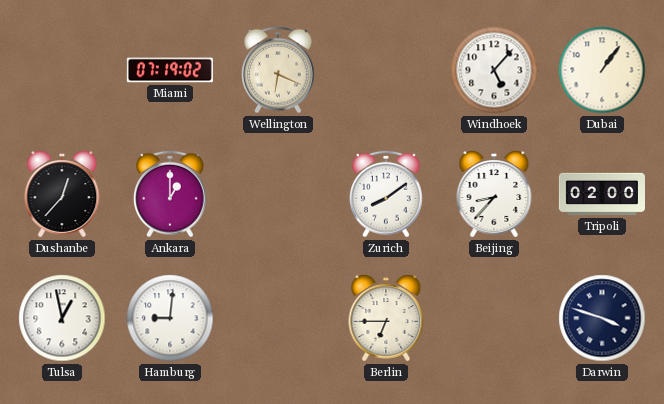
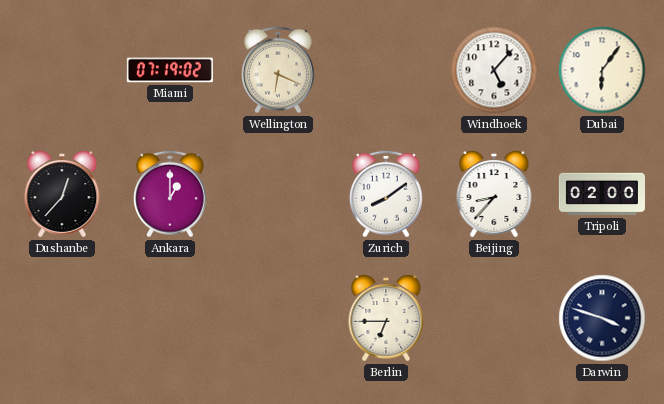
Dubai: 1:06 -> 6:06 (602, 70)
Tulsa: 12:58 -> none (62, 318)
Hamburg: 9:01 -> none (170, 318)
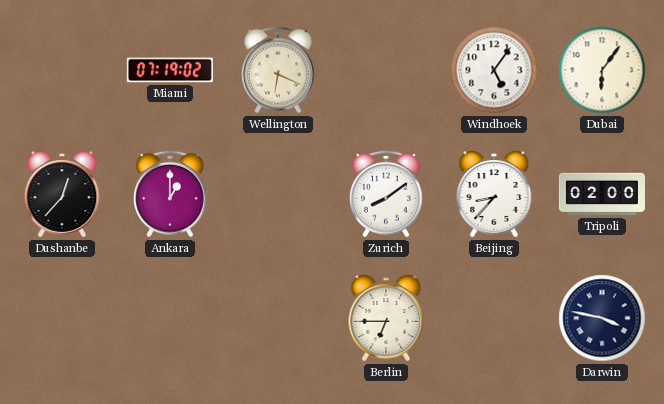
Windhoek: 5:07 -> 5:06 (494, 70)
Darwin: 3:48 -> 3:47 (602, 318)
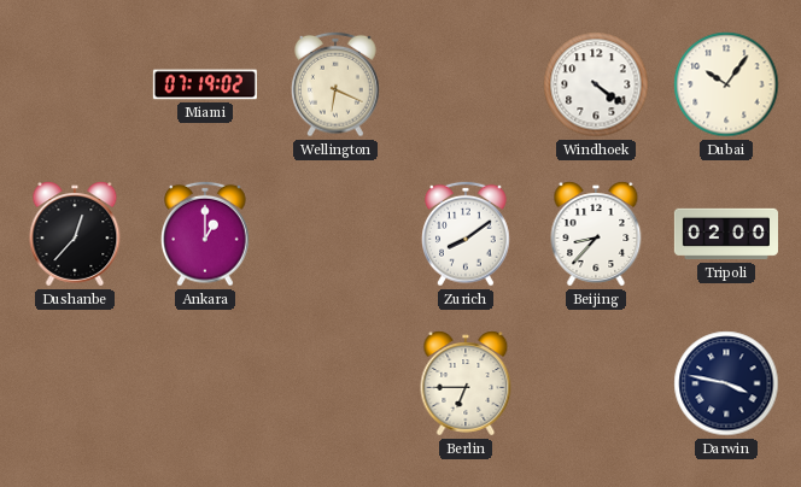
Windhoek: 5:06 -> 4:21 (596, 84)
Dubai: 6:06 -> 10:06 (726, 84)
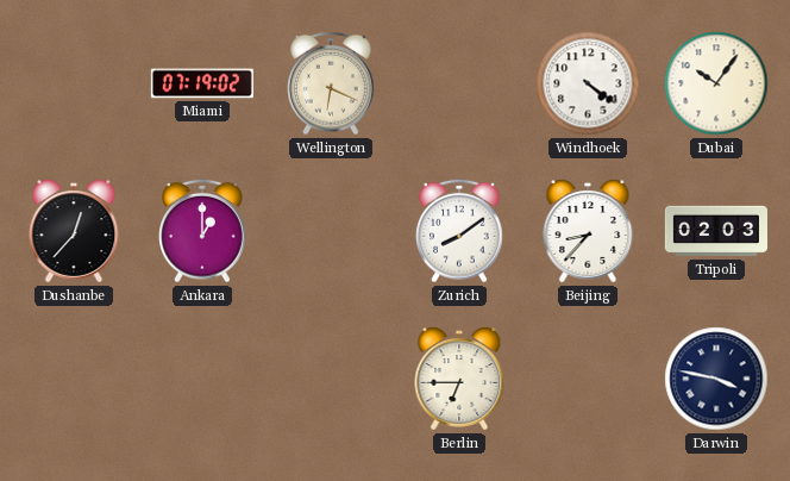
Tripoli: 02:00 -> 02:03 (716, 231)
